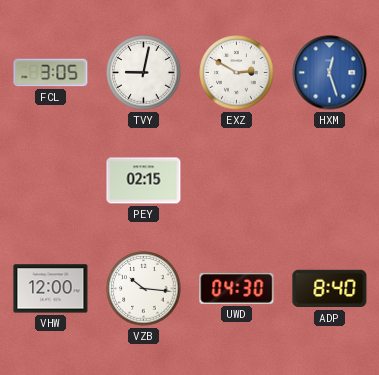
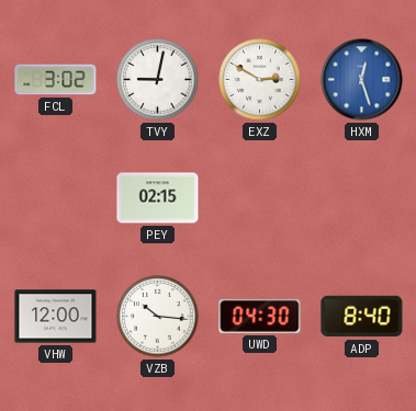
FCL: 3:05 -> 3:02 (56, 80)
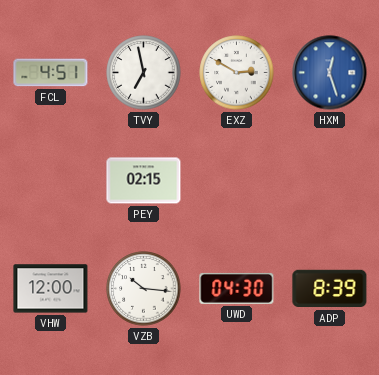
FCL: 3:02 -> 4:51 (51, 73)
TVY: 9:02 -> 6:58 (144, 73)
ADP: 8:40 -> 8:39 (330, 289)
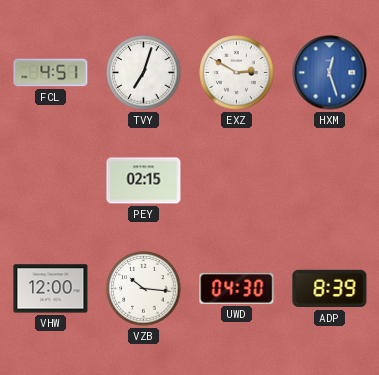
TVY: 6:58 -> 7:03 (144, 73)
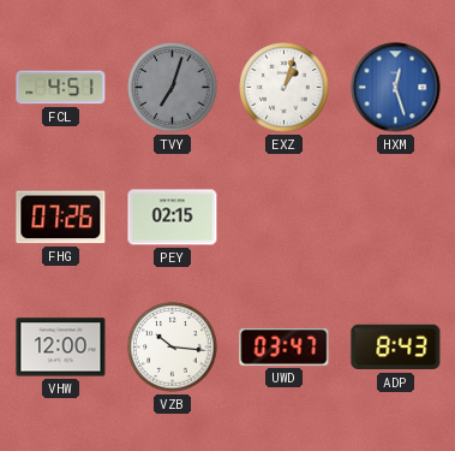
TVY dial: white -> grey (173, 88)
EXZ: 2:50 -> 1:03 (285, 88)
FHG: none -> 07:26 (61, 218)
UWD: 04:30 -> 03:47 (285, 346)
ADP: 8:39 -> 8:43 (396, 348)
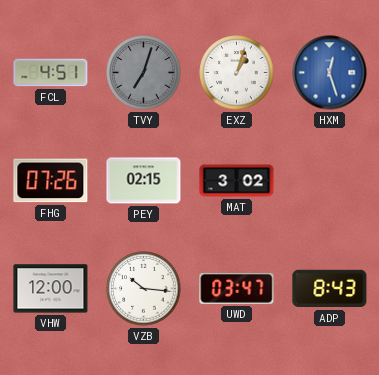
MAT: none -> 3:02 (237, 181)
